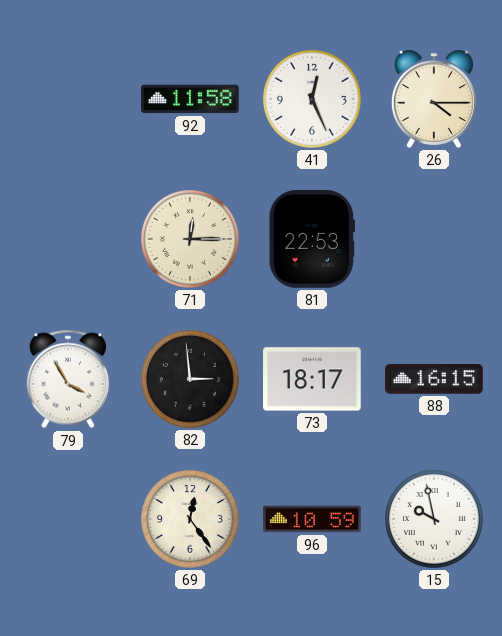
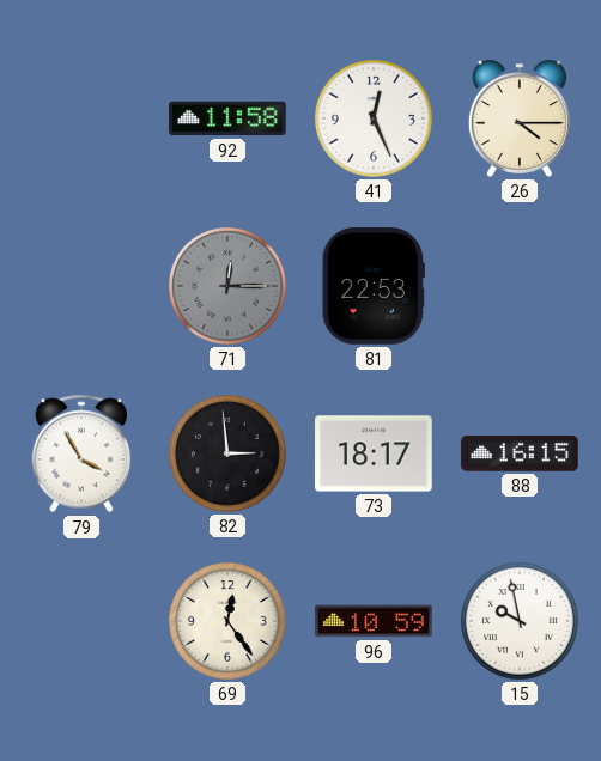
71 dial: cream -> grey (229, 287)
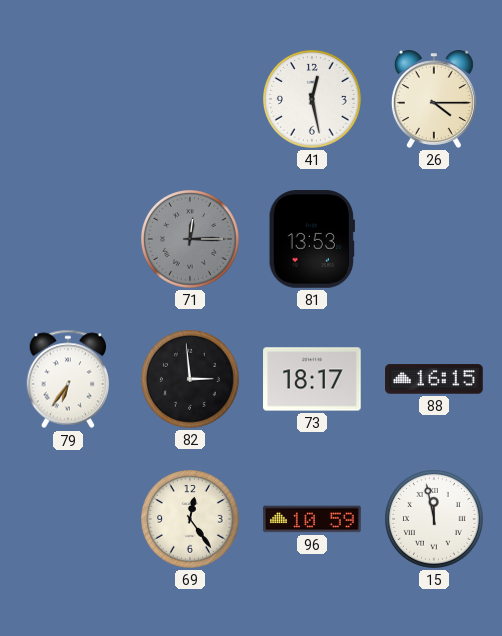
92: 11:58 -> none (227, 118)
41: 12:26 -> 12:28 (313, 100)
81: 22:53 -> 13:53 (312, 239)
79: 3:55 -> 6:36 (68, 379)
15: 9:58 -> 11:58 (435, 520)
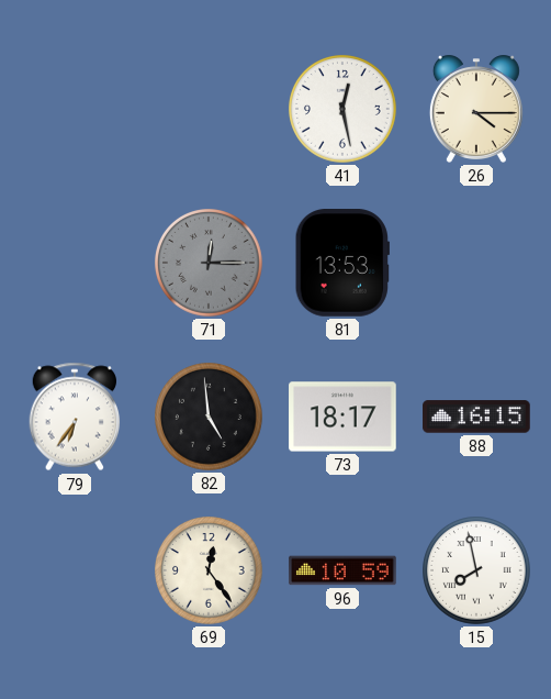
82: 2:59 -> 4:59 (210, 418)
15: 11:58 -> 7:58 (477, 572)
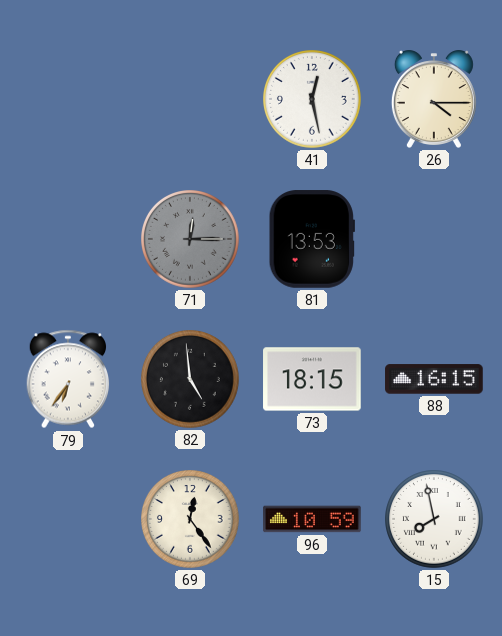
73: 18:17 -> 18:15 (312, 379)
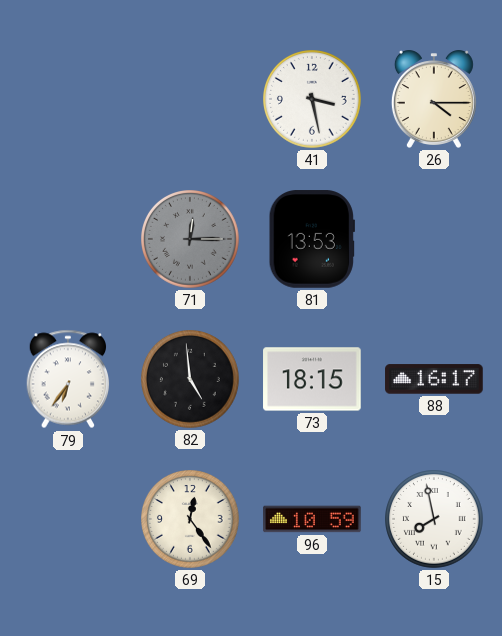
41: 12:28 -> 3:28 (313, 100)
88: 16:15 -> 16:17 (434, 379)
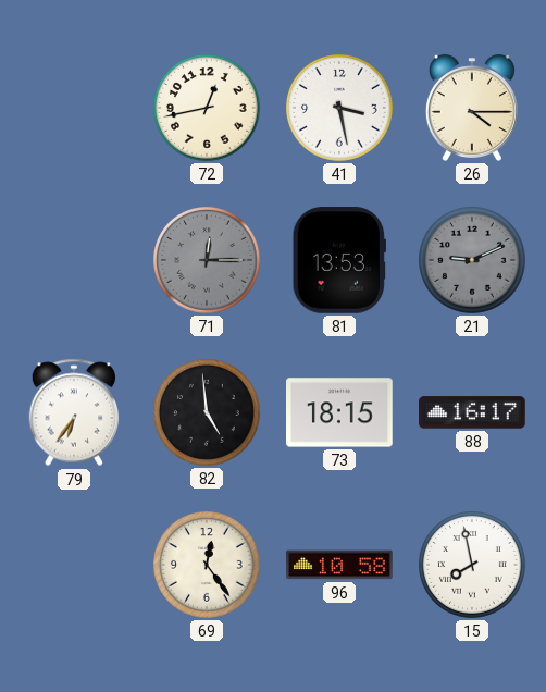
72: none -> 12:43 (208, 109)
21: none -> 9:11 (473, 261)
96: 10:59 -> 10:58 (339, 565)
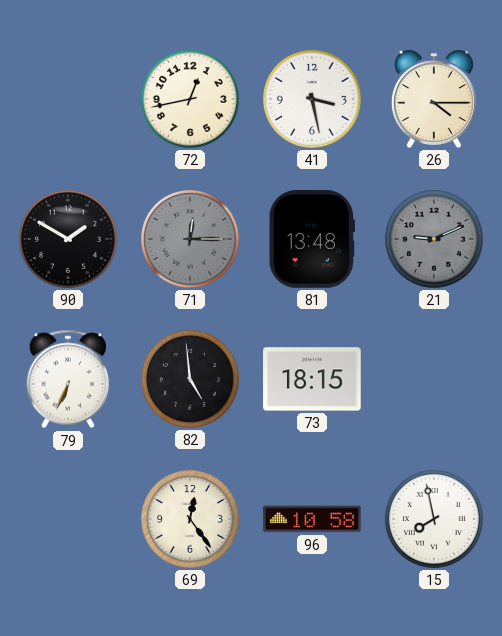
90: none -> 1:50 (69, 240)
81: 13:53 -> 13:48 (312, 239)
79: 6:36 -> 6:34 (68, 379)
88: 16:17 -> none (472, 412)
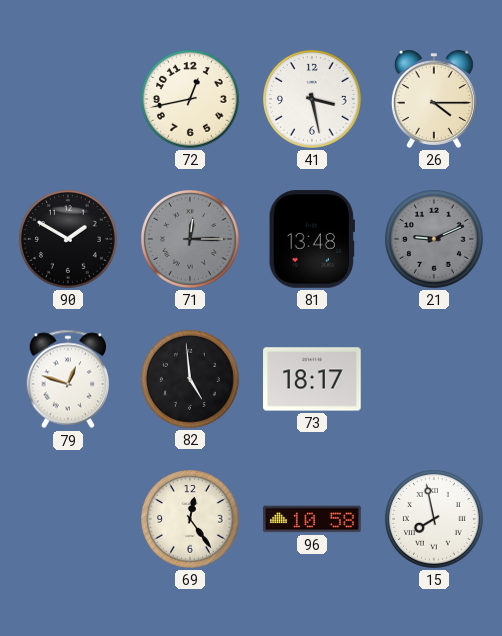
79: 6:34 -> 12:48 (68, 379)
73: 18:15 -> 18:17 (312, 379)
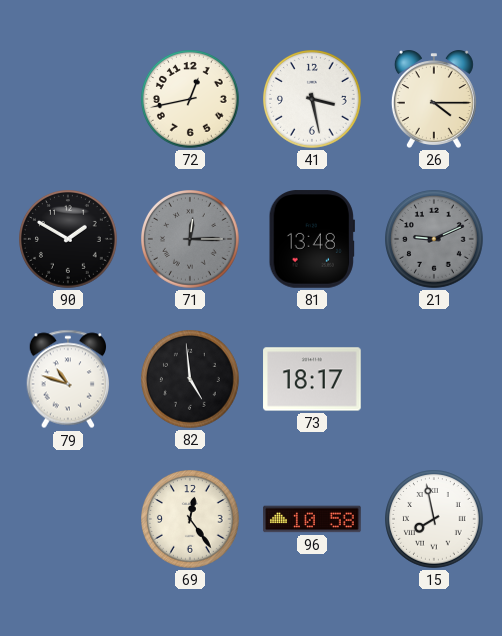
79: 12:48 -> 10:48 (68, 379)
